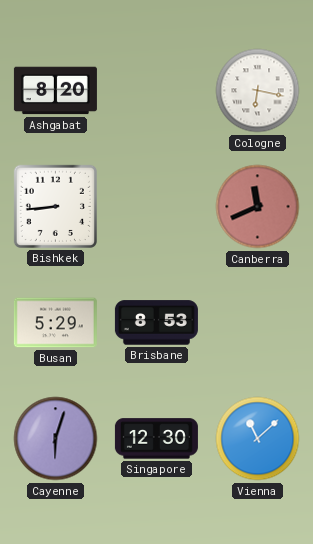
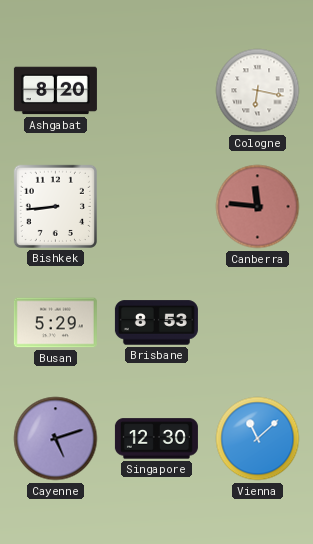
Canberra: 11:41 -> 11:46 (258, 207)
Cayenne: 6:03 -> 5:12 (56, 439)
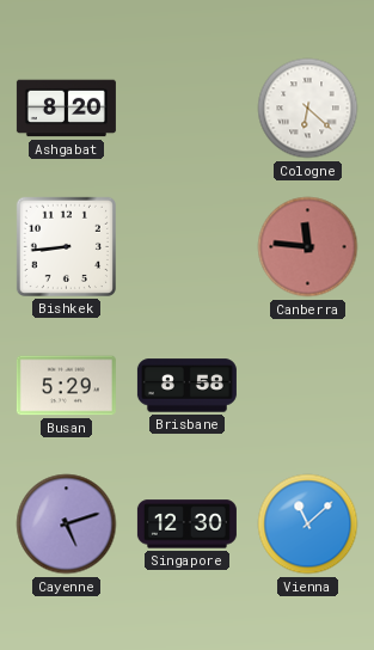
Cologne: 6:17 -> 6:22 (308, 109)
Brisbane: 8:53 -> 8:58 (186, 386)
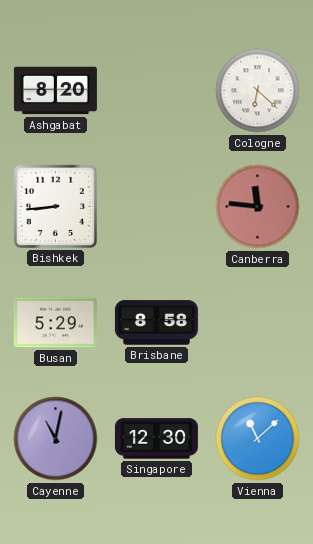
Cayenne: 5:12 -> 11:02 (56, 439)
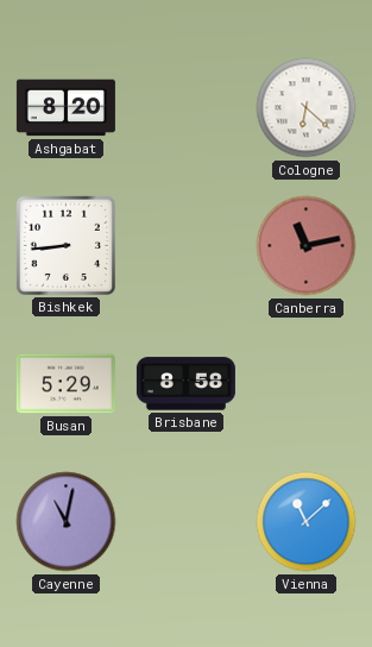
Canberra: 11:46 -> 11:13 (307, 246)
Singapore: 12:30 -> none (156, 439)
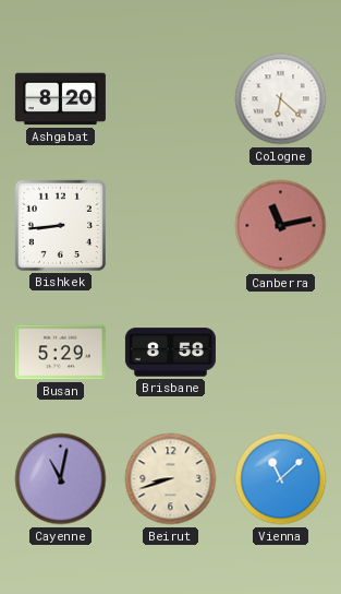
Beirut: none -> 8:42 (171, 479)
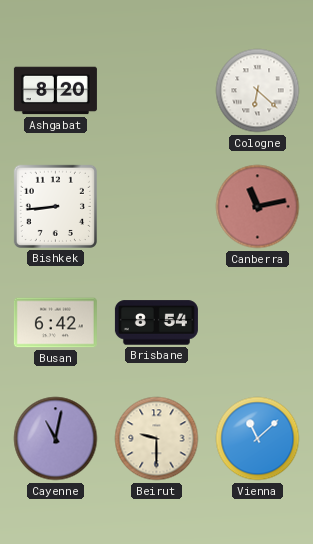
Busan: 5:29 -> 6:42 (55, 323)
Brisbane: 8:58 -> 8:54 (156, 323)
Beirut: 8:42 -> 9:30 (157, 439)
